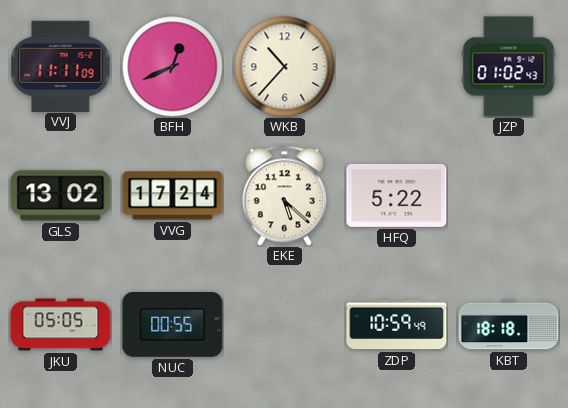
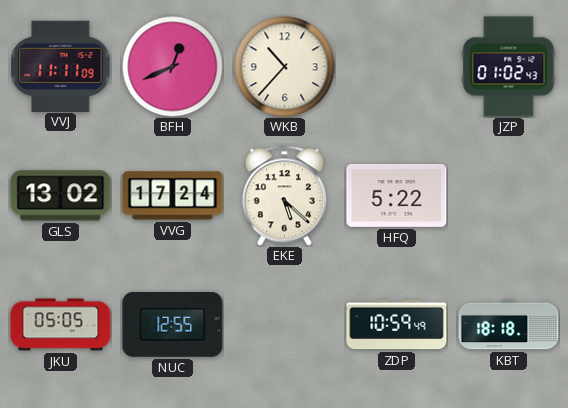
NUC: 00:55 -> 12:55 (173, 324)
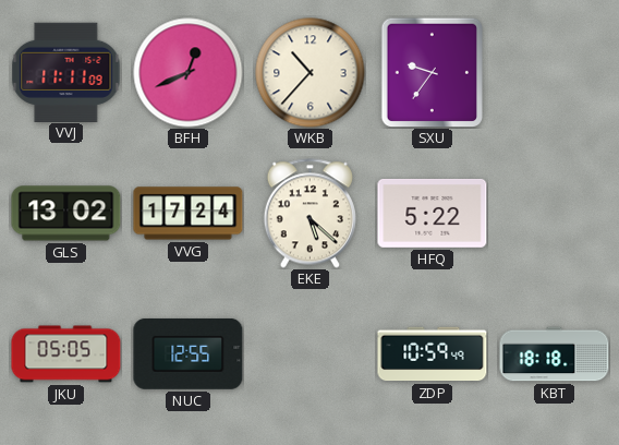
SXU: none -> 9:36 (433, 72)
JZP: 01:02 -> none (509, 67)
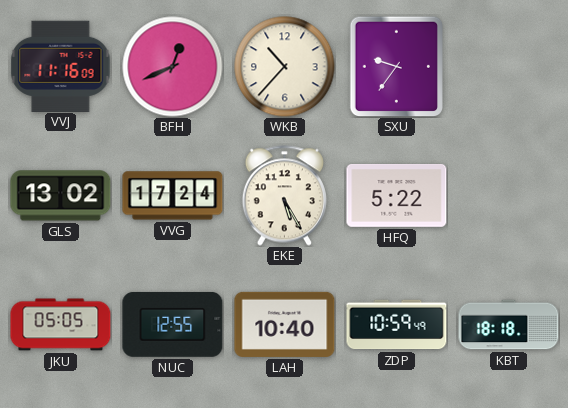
VVJ: 11:11 -> 11:16 (61, 66)
EKE: 5:22 -> 5:25 (284, 196)
LAH: none -> 10:40 (285, 324)
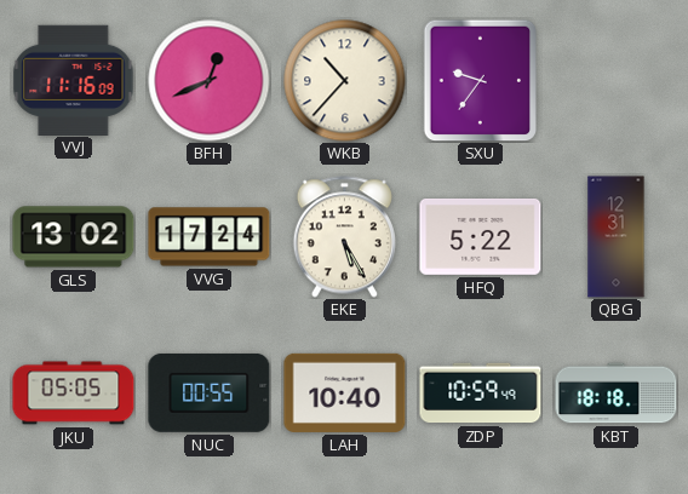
QBG: none -> 12:31 (617, 237)
NUC: 12:55 -> 00:55 (210, 392)
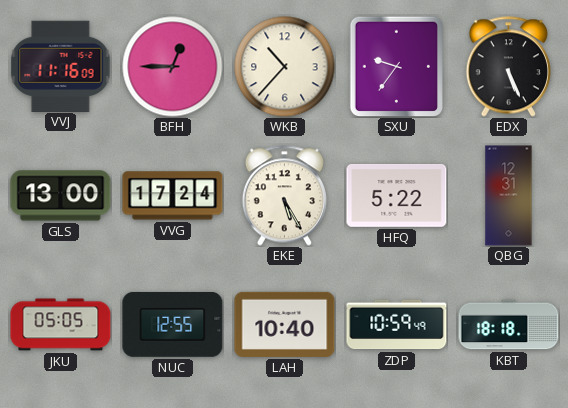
BFH: 12:41 -> 12:45 (173, 67)
EDX: none -> 5:26 (508, 67)
GLS: 13:02 -> 13:00 (61, 196)
NUC: 00:55 -> 12:55 (173, 324)
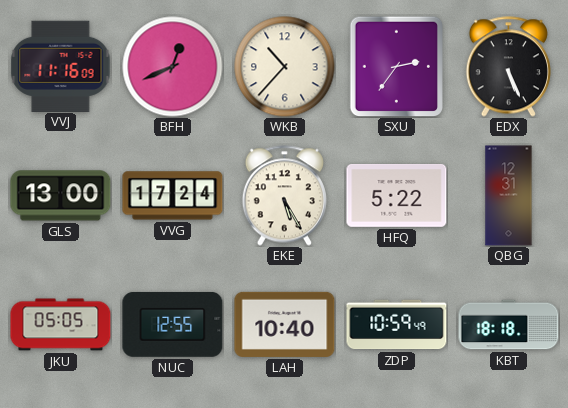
BFH: 12:45 -> 12:41 (173, 67)
SXU: 9:36 -> 2:36 (397, 66)
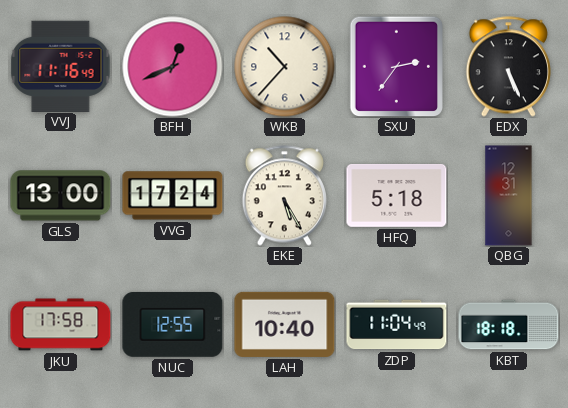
VVJ: 11:16:09 -> 11:16:49 (61, 66)
HFQ: 5:22 -> 5:18 (397, 196)
JKU: 05:05 -> 17:58 (61, 325)
ZDP: 10:59 -> 11:04 (397, 325)
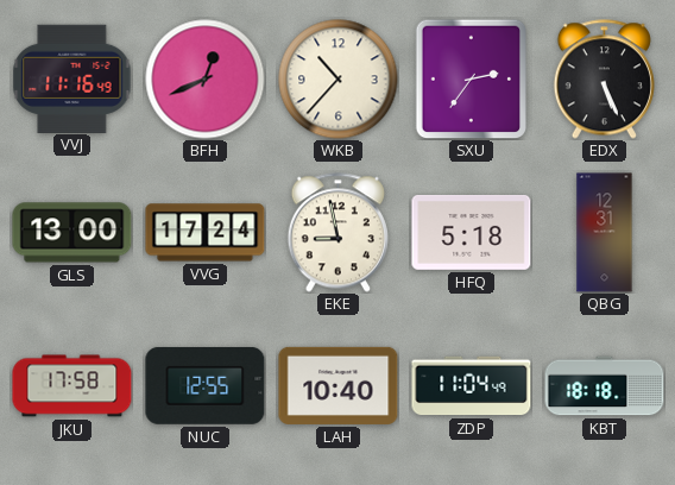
EKE: 5:25 -> 8:58 (337, 233)
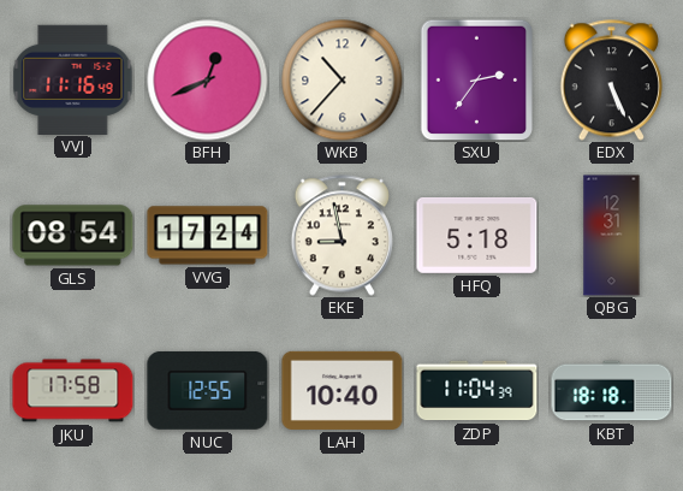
GLS: 13:00 -> 08:54 (73, 236)
ZDP: 11:04:49 -> 11:04:39 (477, 391)
